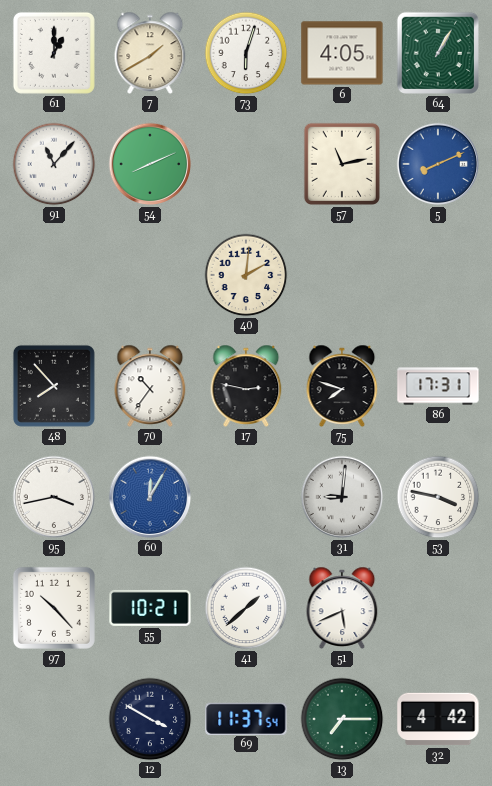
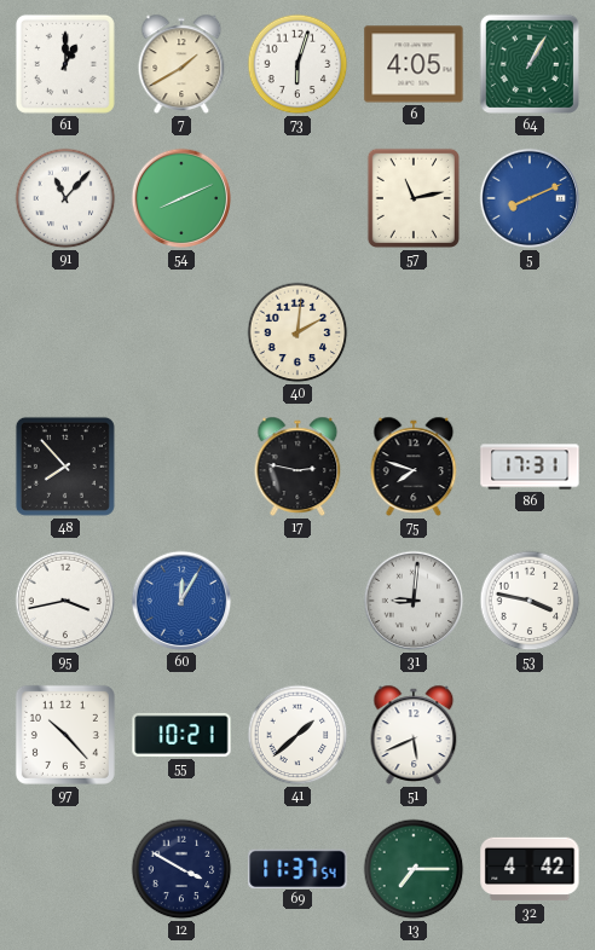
70: 10:36 -> none (150, 386)
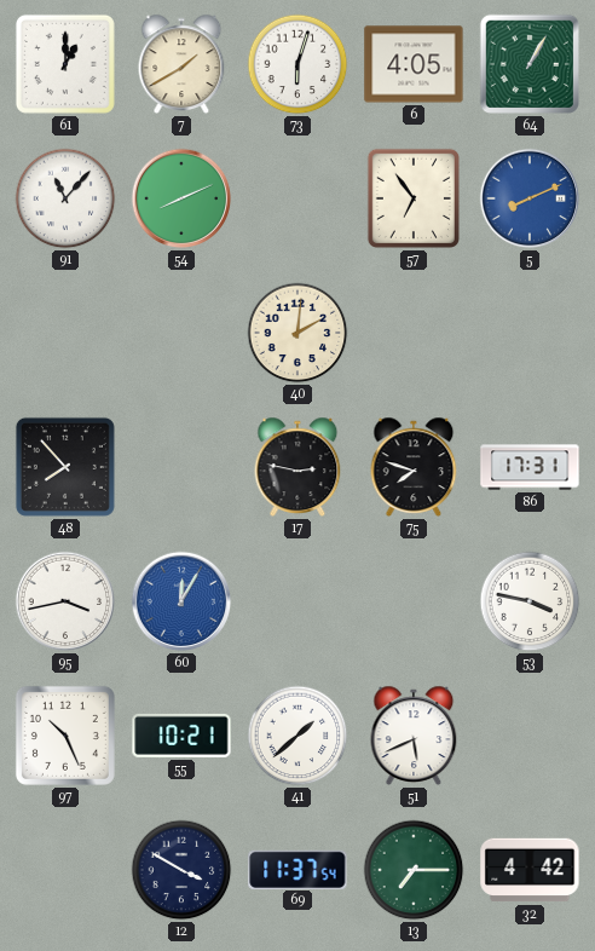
57: 11:13 -> 6:54 (414, 198)
31: 9:01 -> none (414, 601)
97: 10:23 -> 10:26 (65, 736)
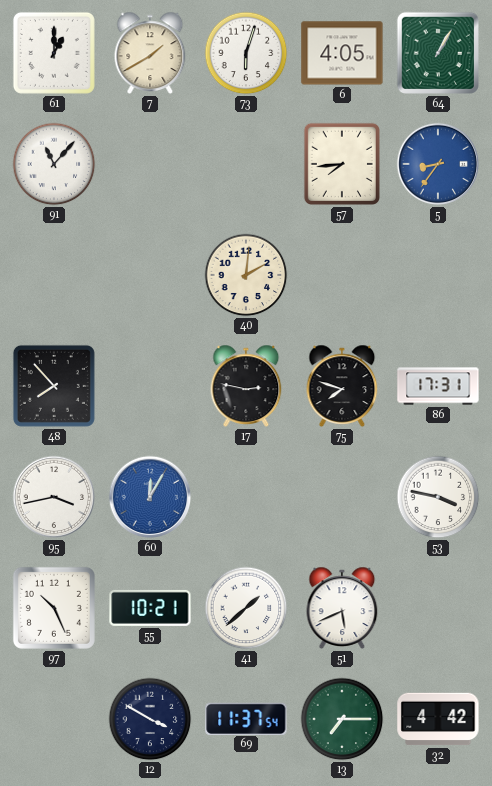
54: 8:11 -> none (181, 198)
57: 6:54 -> 7:44 (342, 164)
5: 8:11 -> 8:36 (438, 164)
